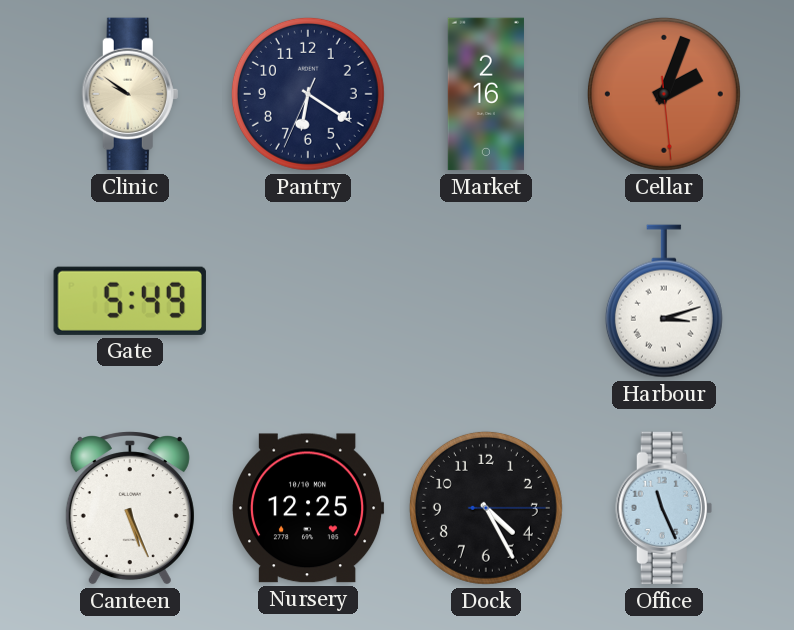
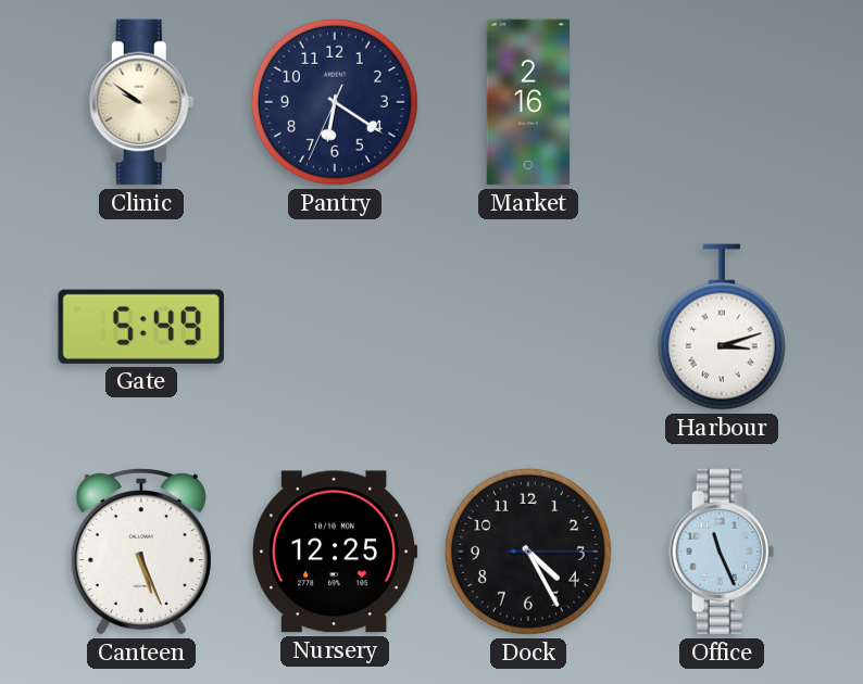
Cellar: 2:03 -> none (664, 94)
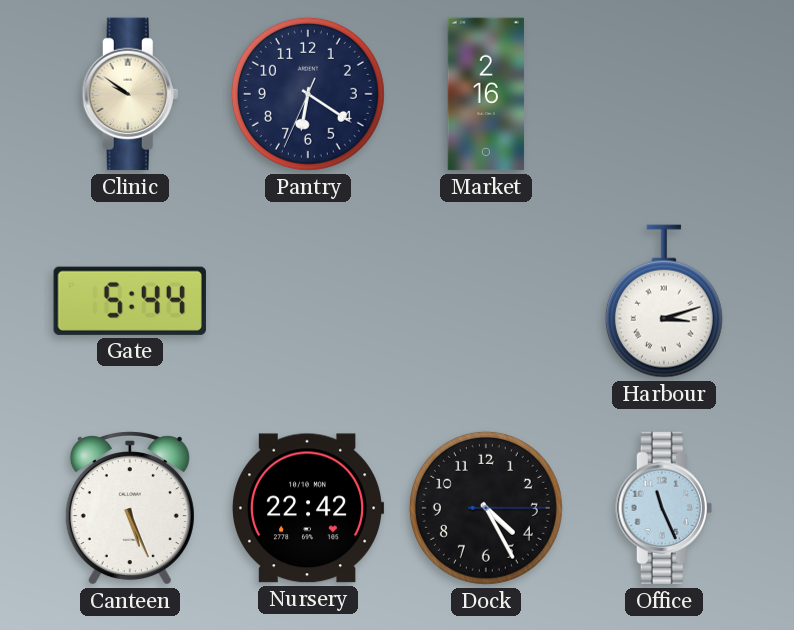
Gate: 5:49 -> 5:44 (130, 301)
Nursery: 12:25 -> 22:42 (309, 508)
